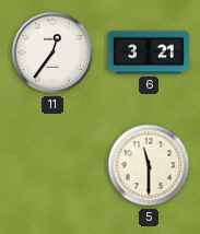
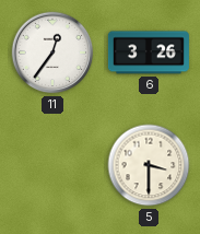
6: 3:21 -> 3:26 (149, 52)
5: 11:30 -> 3:30 (149, 165)
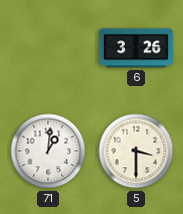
11: 12:36 -> none (52, 52)
71: none -> 1:01 (48, 151)
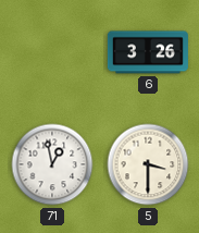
71: 1:01 -> 12:58 (52, 164)
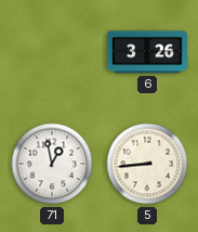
5: 3:30 -> 8:44 (147, 164)
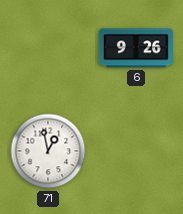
6: 3:26 -> 9:26 (136, 48)
5: 8:44 -> none (147, 164)
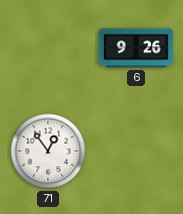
71: 12:58 -> 12:54 (48, 151)
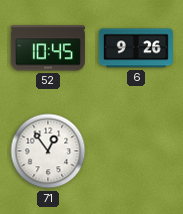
52: none -> 10:45 (48, 48)
